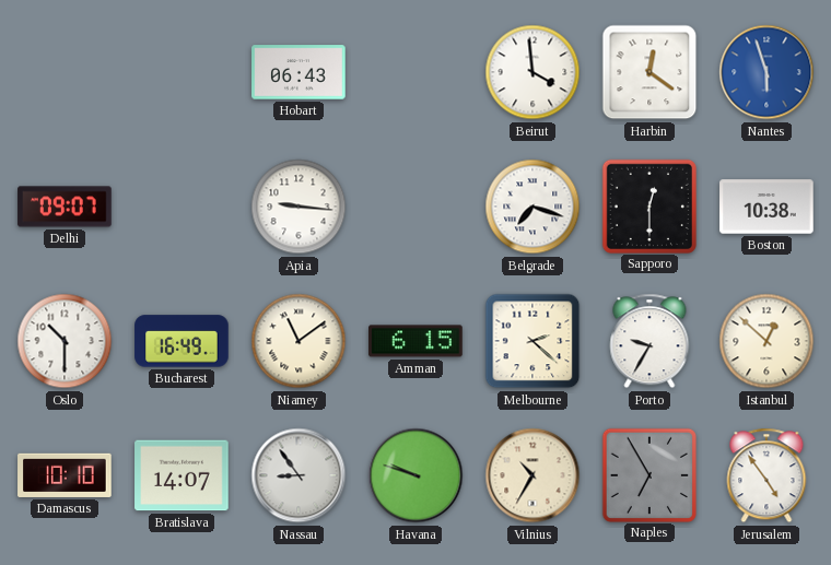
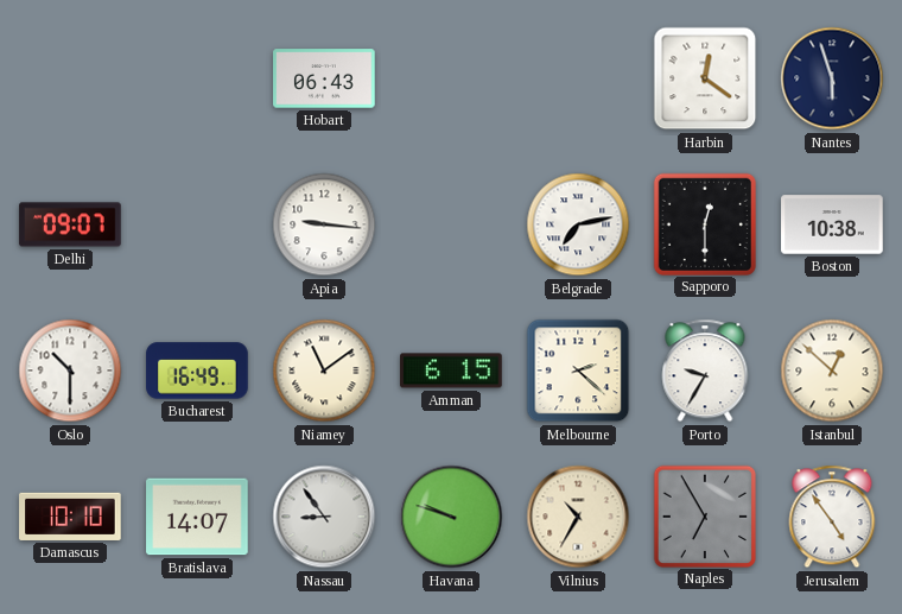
Beirut: 3:59 -> none (532, 72)
Nantes dial: blue -> navy (832, 78)
Belgrade: 7:18 -> 7:13 (578, 224)
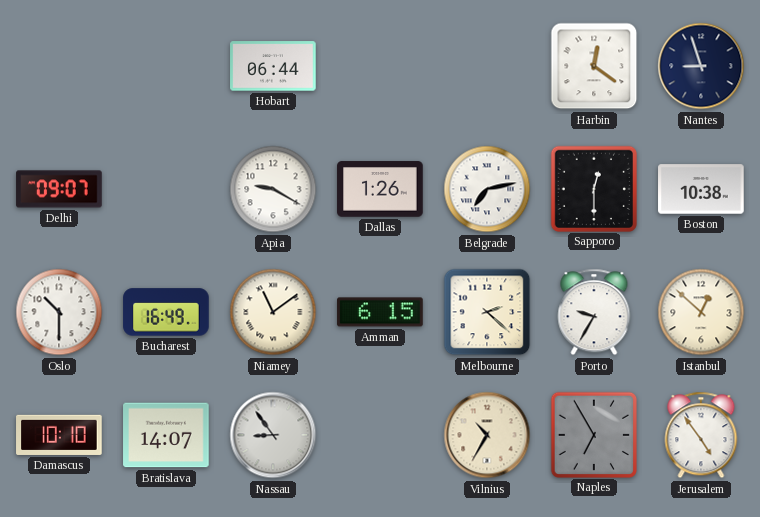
Hobart: 06:43 -> 06:44 (273, 66)
Nantes: 5:57 -> 8:57 (701, 66)
Apia: 9:16 -> 9:20 (273, 189)
Dallas: none -> 1:26 (380, 189)
Havana: 9:48 -> none (451, 517)
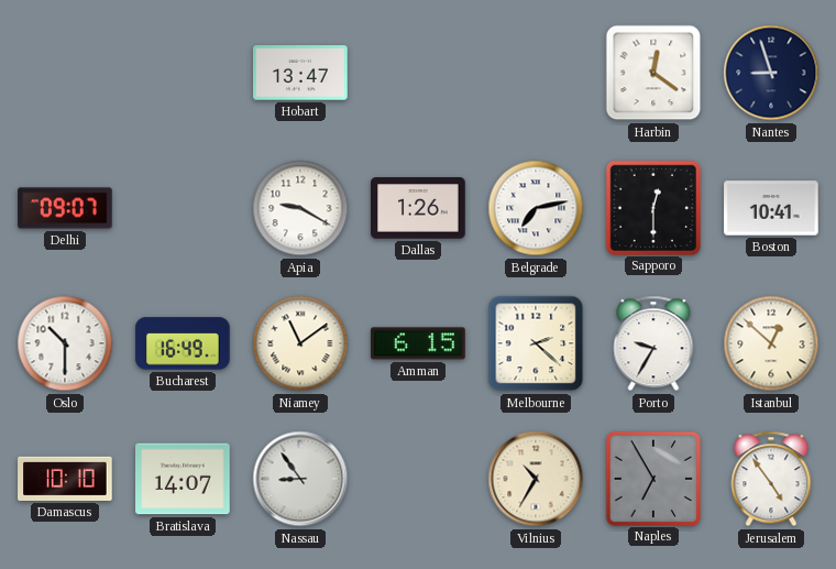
Hobart: 06:44 -> 13:47 (300, 73)
Boston: 10:38 -> 10:41 (771, 208)
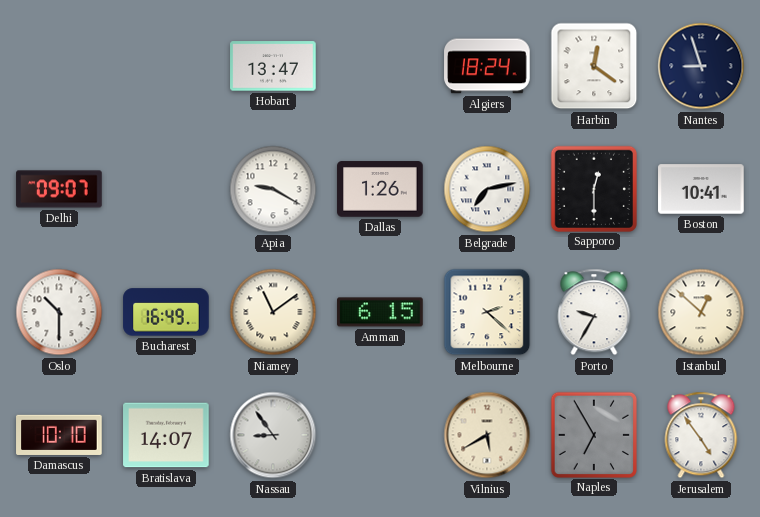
Algiers: none -> 18:24 (487, 66)
Vilnius: 10:35 -> 5:40 (487, 435)
